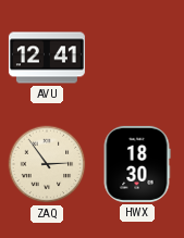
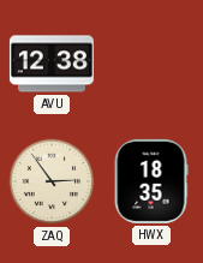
AVU: 12:41 -> 12:38 (52, 64)
HWX: 18:30 -> 18:35 (151, 181)
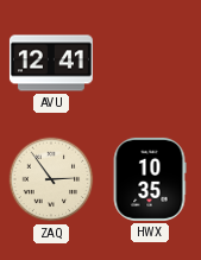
AVU: 12:38 -> 12:41 (51, 63)
HWX: 18:35 -> 10:35 (150, 179)
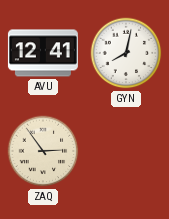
GYN: none -> 8:02 (126, 53)
HWX: 10:35 -> none (150, 179)
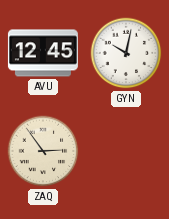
AVU: 12:41 -> 12:45 (43, 53)
GYN: 8:02 -> 10:02 (126, 53)
